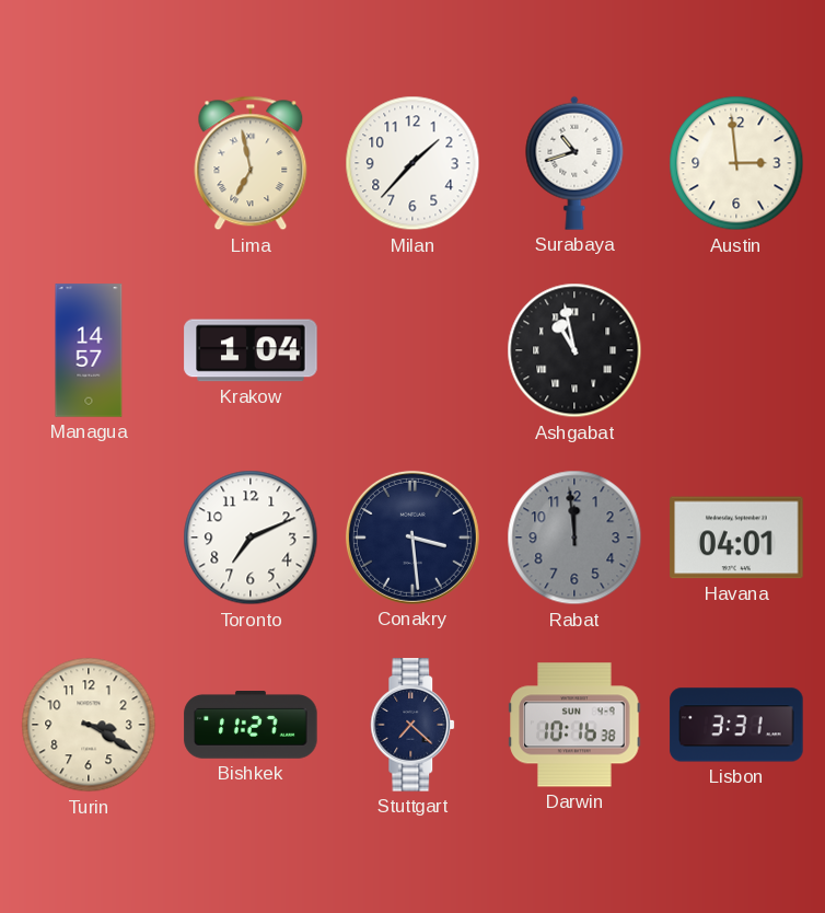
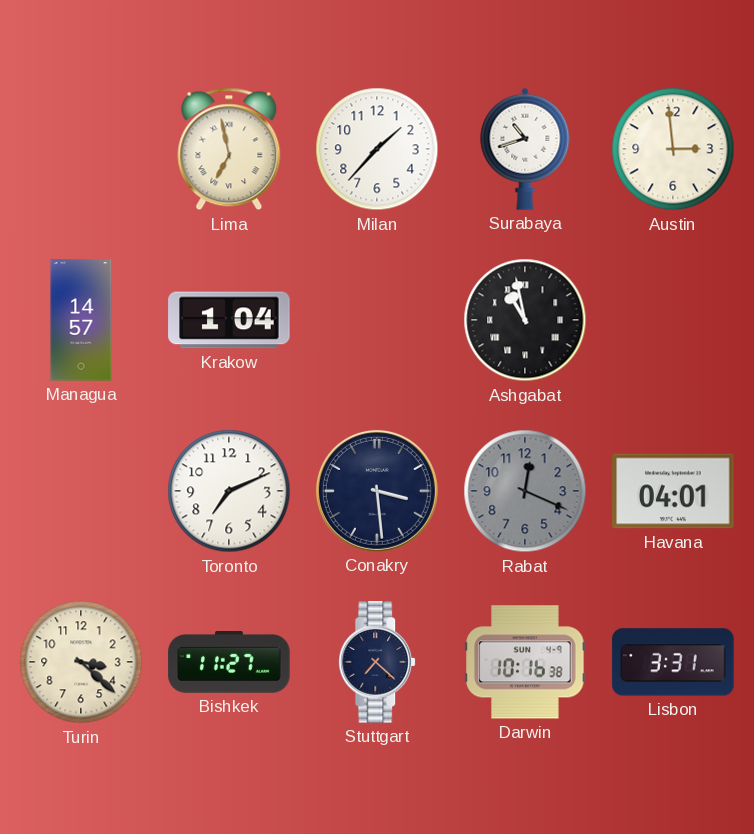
Rabat: 11:59 -> 12:19 (525, 491)
Turin: 3:20 -> 3:22 (81, 662)
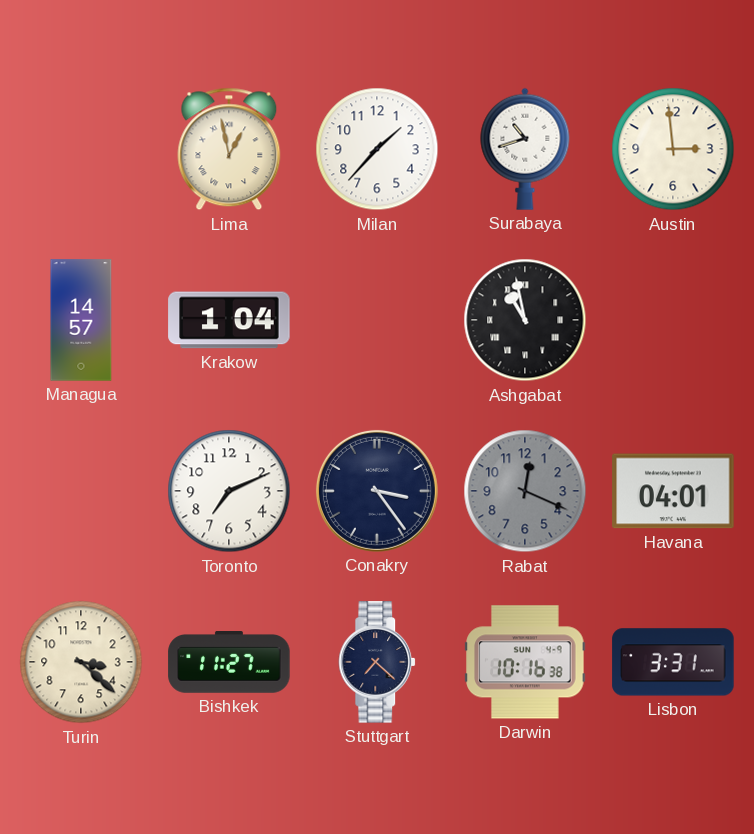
Lima: 6:58 -> 12:58 (229, 149)
Conakry: 3:29 -> 3:24 (377, 491)
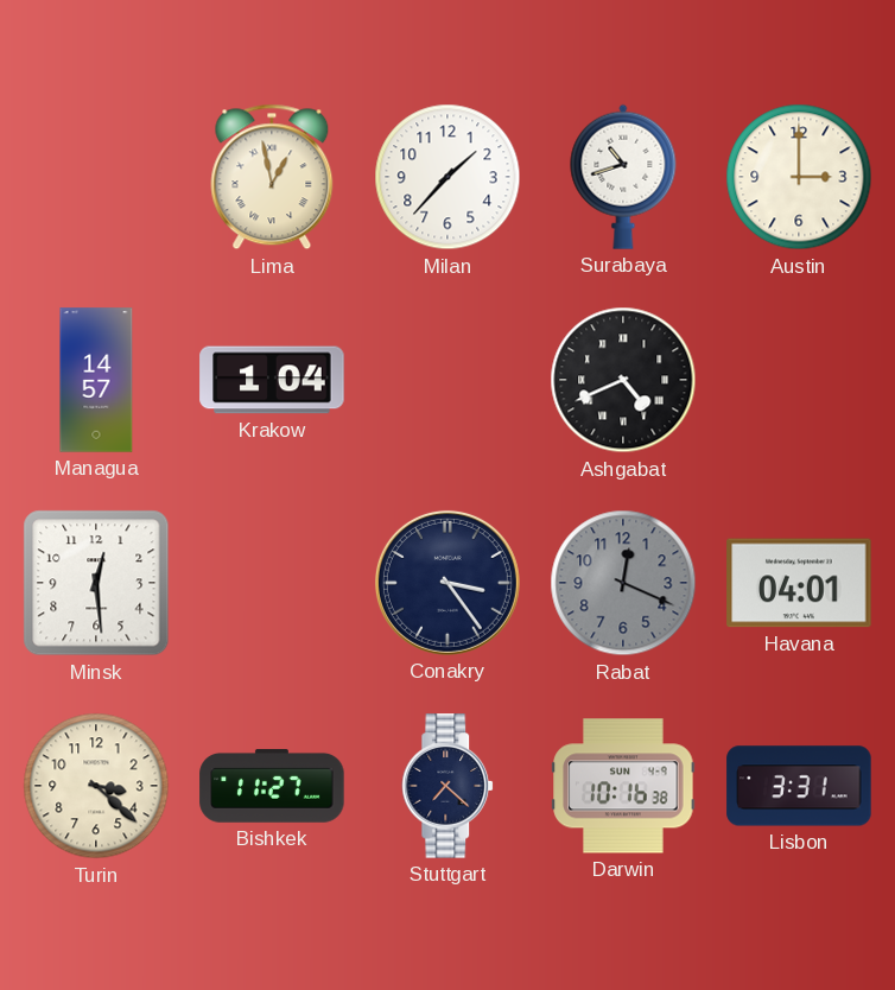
Austin: 2:59 -> 3:00 (799, 177)
Ashgabat: 10:58 -> 4:41 (623, 380)
Minsk: none -> 12:29 (96, 583)
Toronto: 7:11 -> none (229, 491)
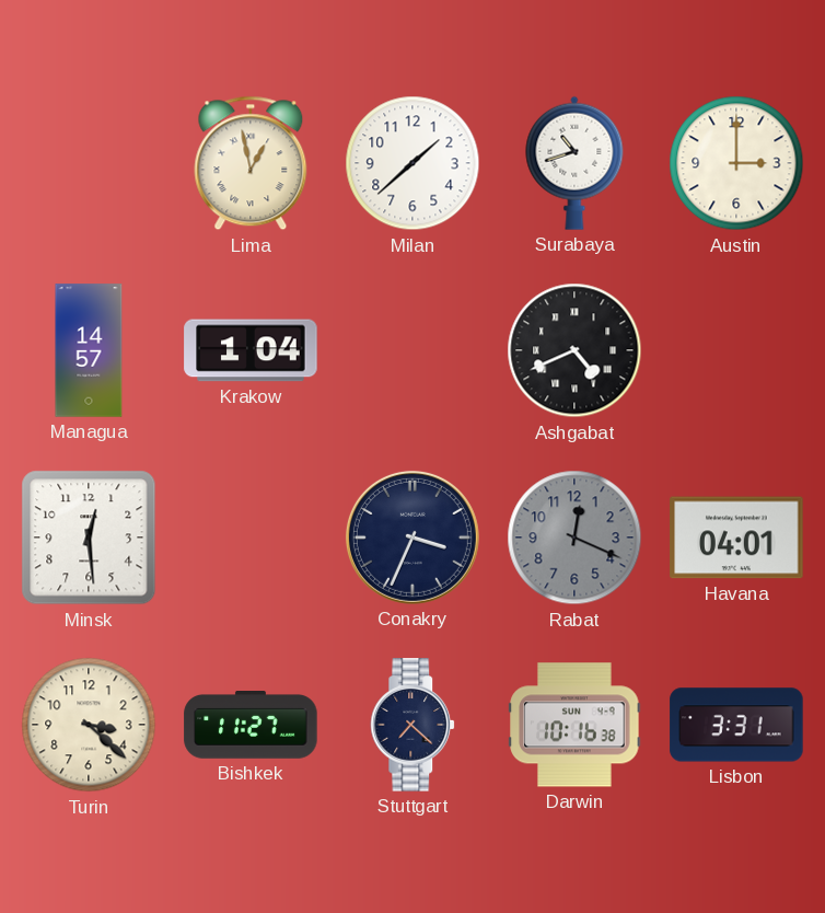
Milan: 1:37 -> 1:38 (413, 163)
Conakry: 3:24 -> 3:34 (413, 538)
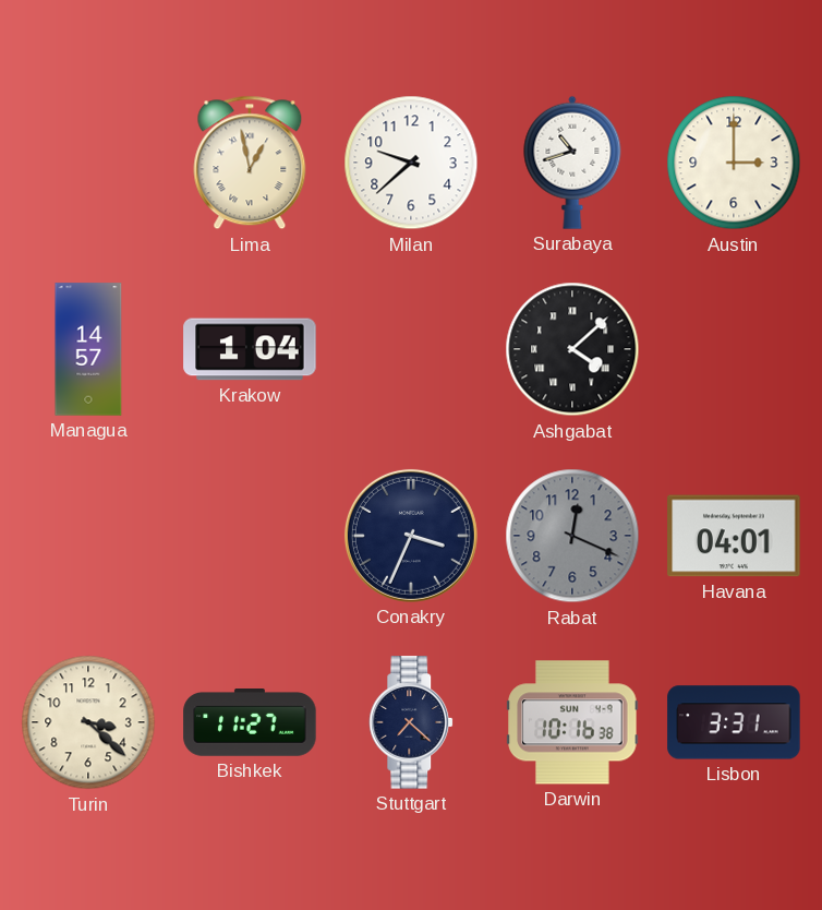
Milan: 1:38 -> 9:38 (411, 163)
Ashgabat: 4:41 -> 4:08 (572, 349)
Minsk: 12:29 -> none (89, 538)
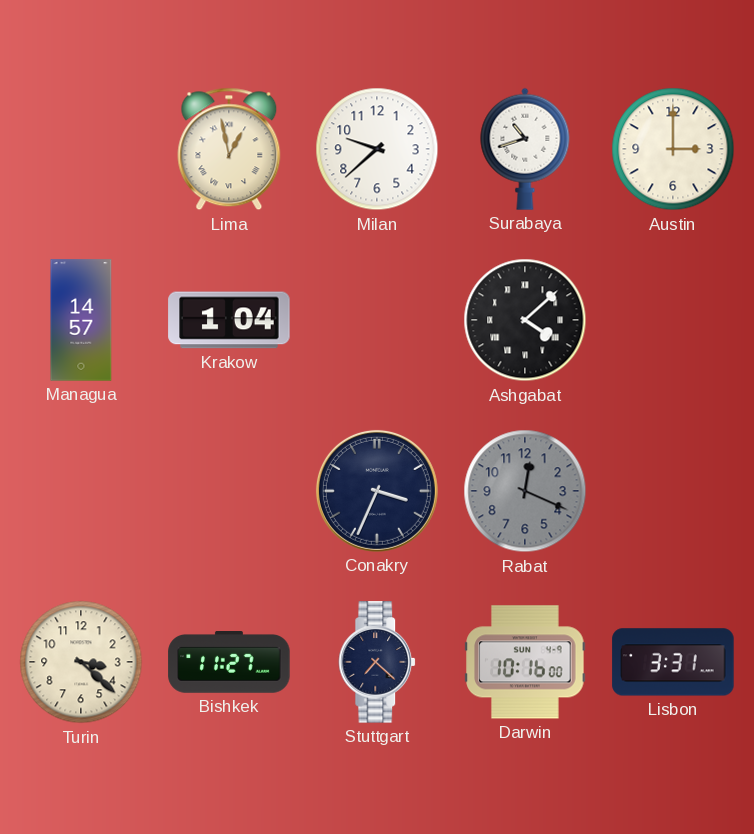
Havana: 04:01 -> none (734, 536)
Darwin: 10:16:38 -> 10:16:00 (525, 662)
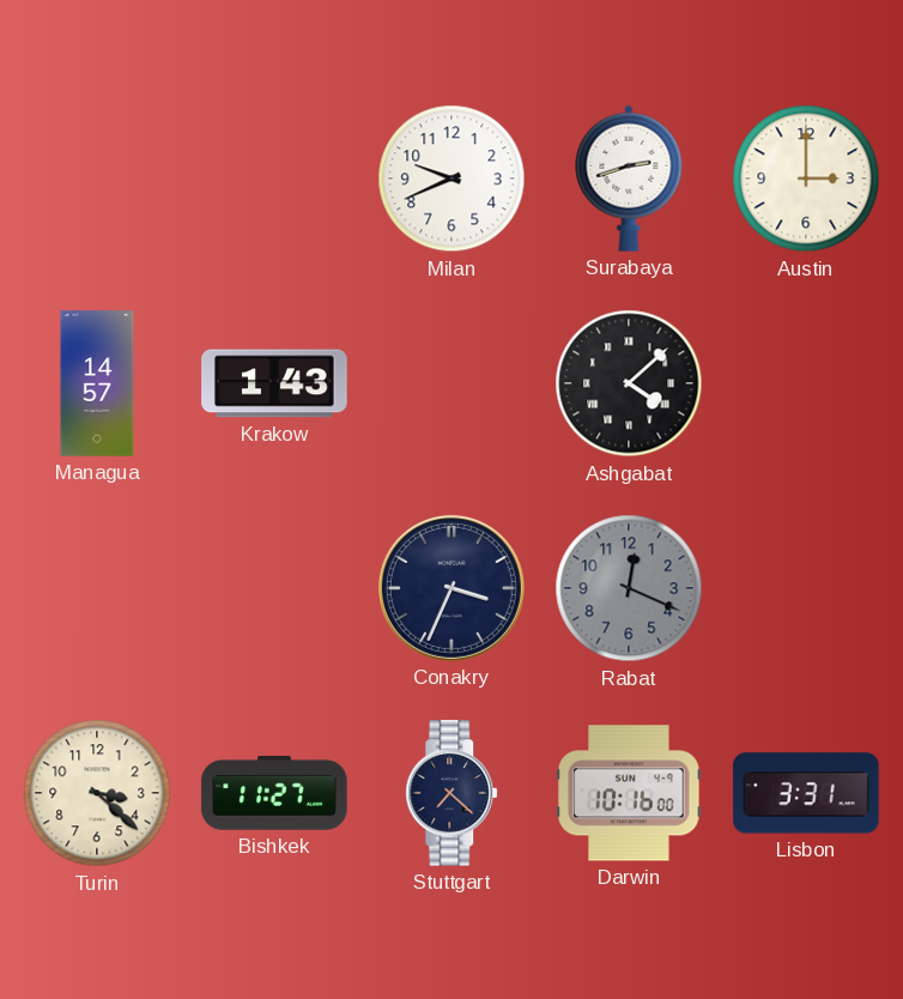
Lima: 12:58 -> none (229, 149)
Milan: 9:38 -> 9:41 (452, 178)
Surabaya: 10:42 -> 2:42 (629, 178)
Krakow: 1:04 -> 1:43 (274, 383)
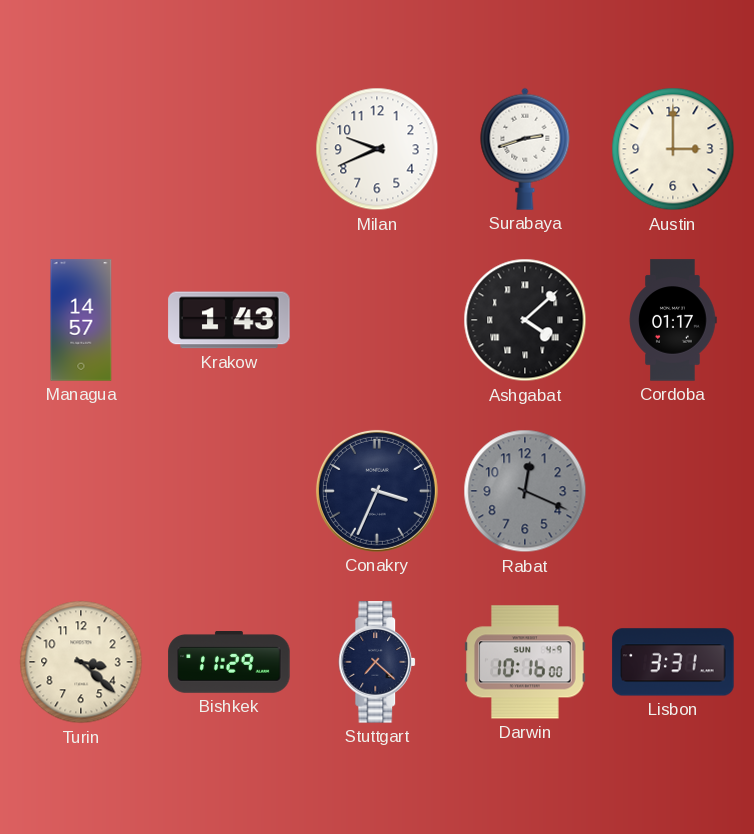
Cordoba: none -> 01:17 (673, 320)
Bishkek: 11:27 -> 11:29 (229, 663)
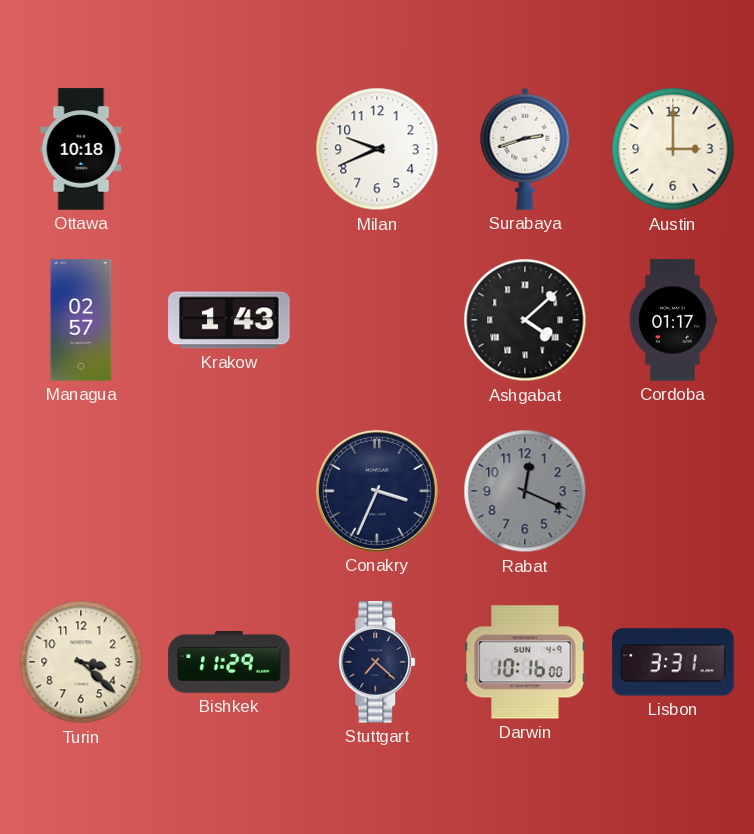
Ottawa: none -> 10:18 (81, 149)
Managua: 14:57 -> 02:57 (81, 320)
